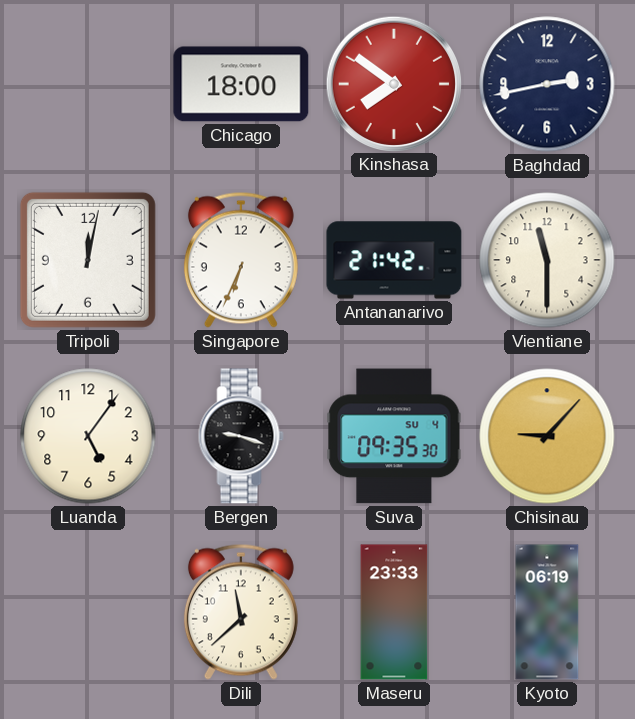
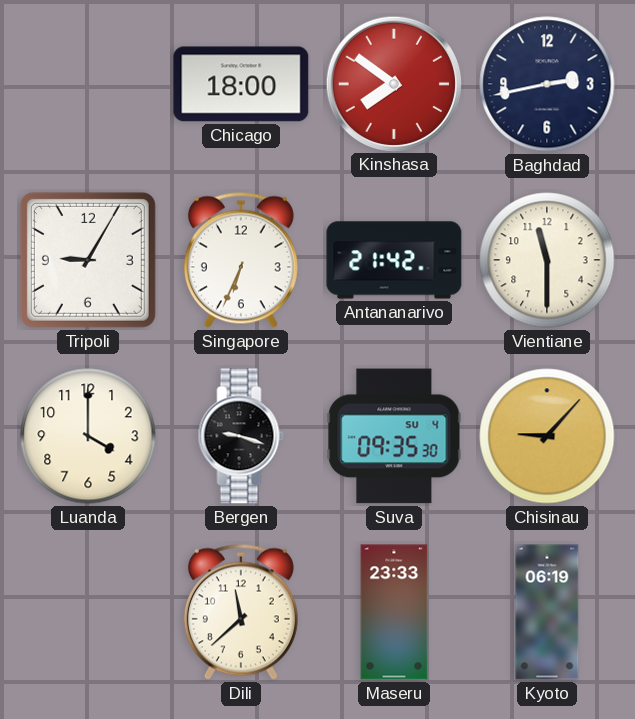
Tripoli: 12:02 -> 9:05 (88, 260)
Luanda: 5:06 -> 4:00 (88, 436)
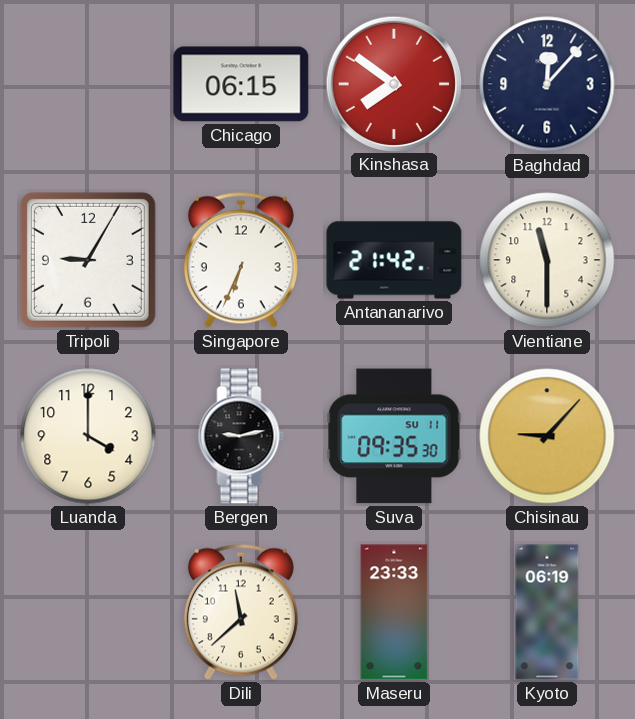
Chicago: 18:00 -> 06:15 (241, 84)
Baghdad: 2:43 -> 12:07 (547, 84)
Bergen: 9:18 -> 9:13 (241, 436)
Suva date: SU 4 -> SU 11 (394, 436)
